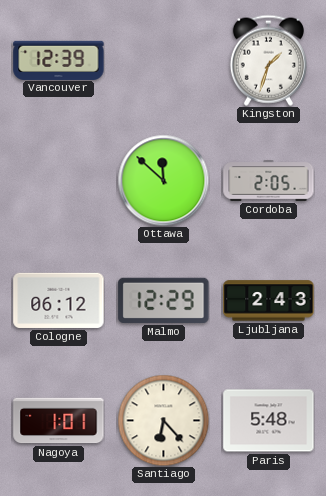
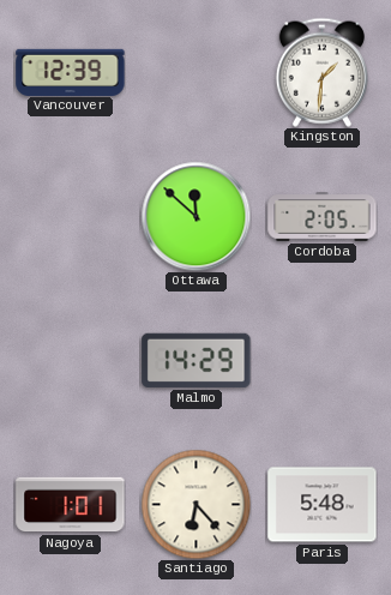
Kingston: 1:33 -> 1:31 (321, 72)
Cologne: 06:12 -> none (59, 300)
Malmo: 12:29 -> 14:29 (197, 360)
Ljubljana: 2:43 -> none (269, 301)
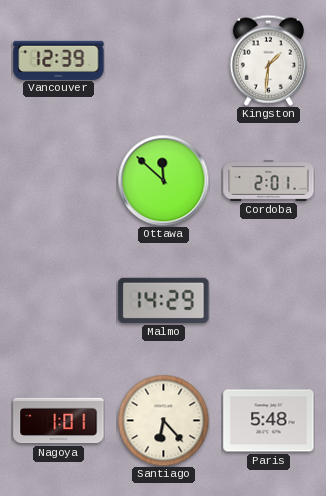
Cordoba: 2:05 -> 2:01 (269, 181)
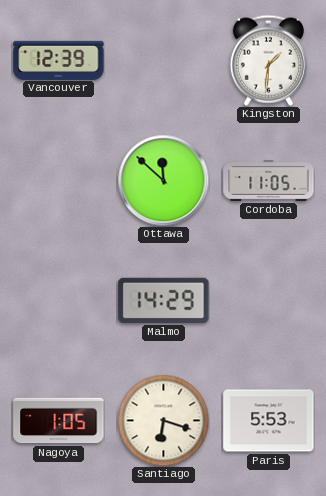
Cordoba: 2:01 -> 11:05 (269, 181)
Nagoya: 1:01 -> 1:05 (59, 421)
Santiago: 6:23 -> 6:18 (163, 420)
Paris: 5:48 -> 5:53 (269, 421)
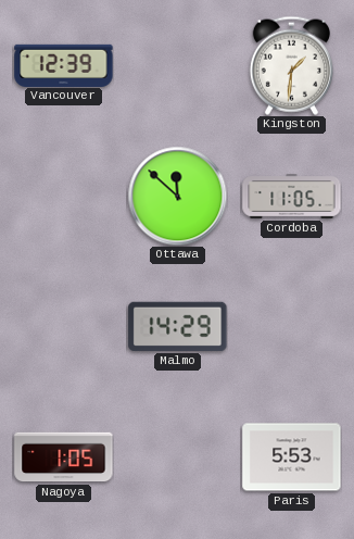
Santiago: 6:18 -> none (163, 420)
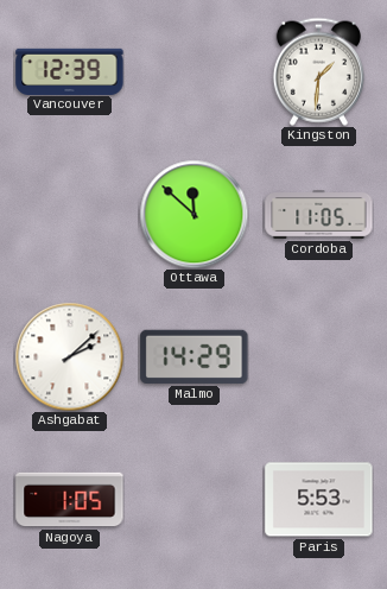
Ashgabat: none -> 2:08 (69, 356)
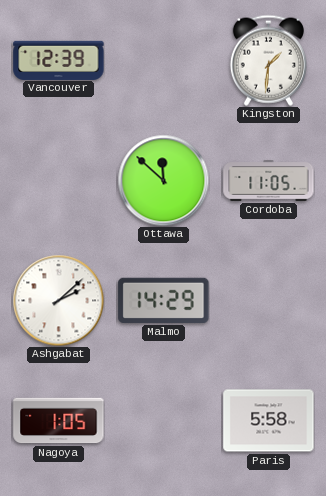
Paris: 5:53 -> 5:58 (269, 421)
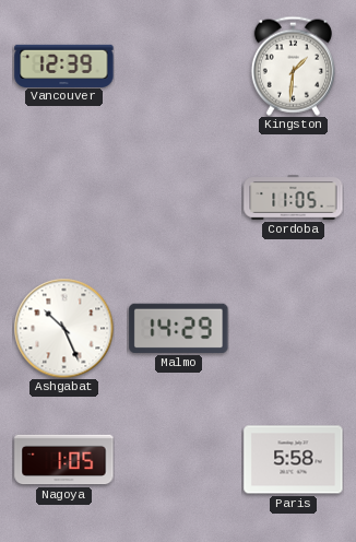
Ottawa: 11:52 -> none (163, 180)
Ashgabat: 2:08 -> 10:26 (63, 328)
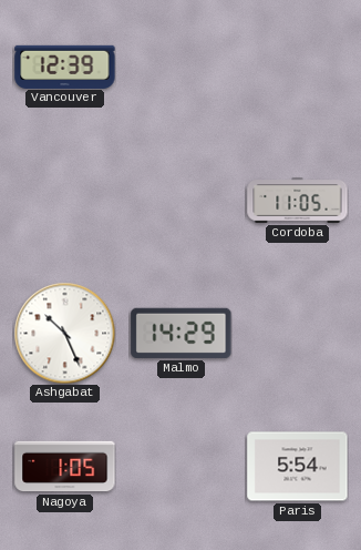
Kingston: 1:31 -> none (293, 66)
Paris: 5:58 -> 5:54 (298, 467)
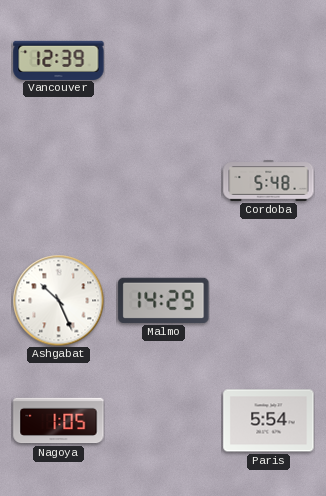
Cordoba: 11:05 -> 5:48 (269, 181)
